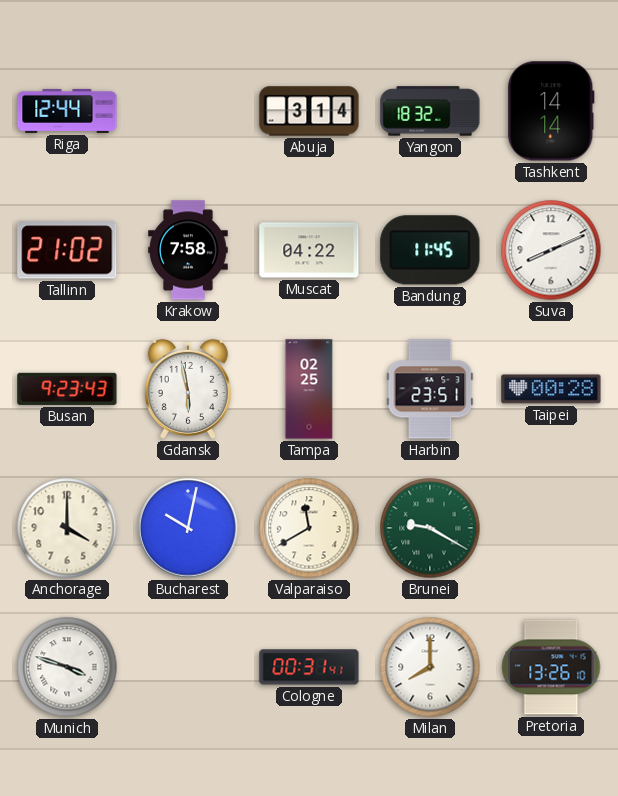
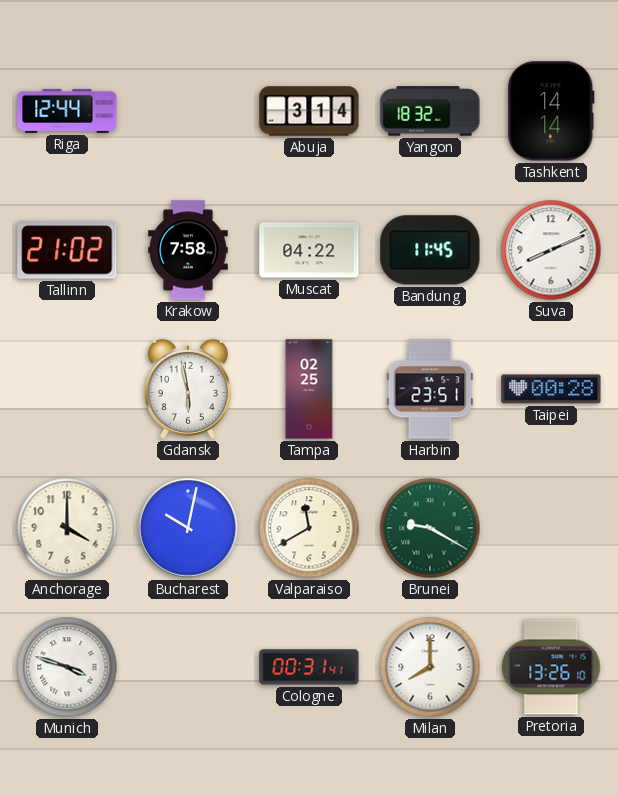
Busan: 9:23 -> none (67, 389)
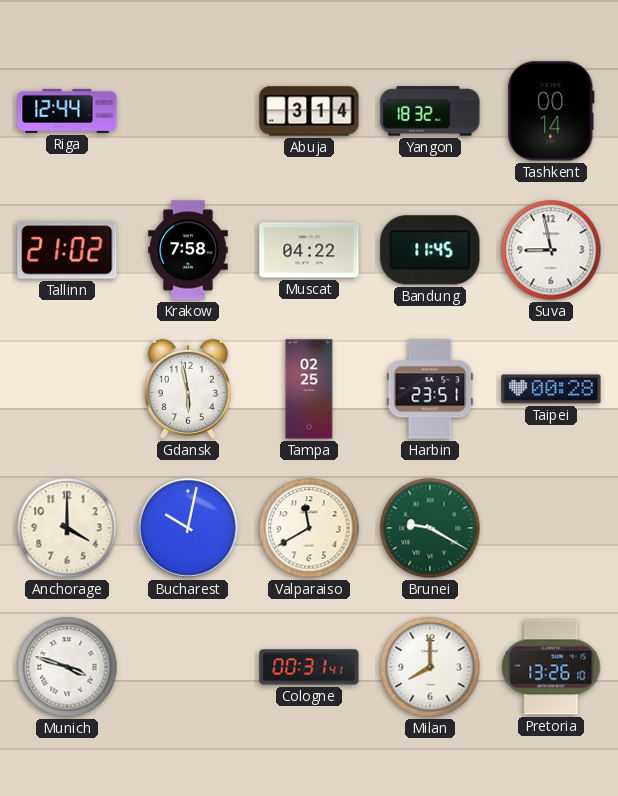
Tashkent: 14:14 -> 00:14 (551, 111)
Suva: 8:11 -> 8:58 (551, 250)
